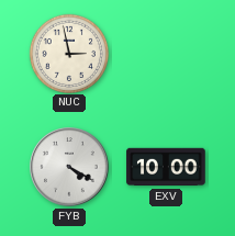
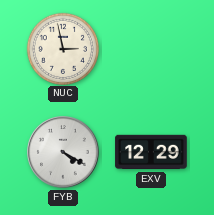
EXV: 10:00 -> 12:29 (151, 152)
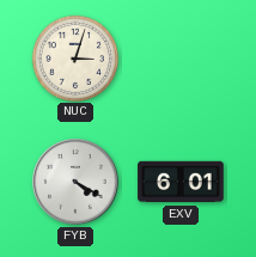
NUC: 2:58 -> 3:03 (74, 57)
EXV: 12:29 -> 6:01 (181, 182)
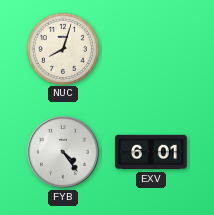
NUC: 3:03 -> 8:03 (62, 48)
FYB: 4:20 -> 4:24 (63, 152)
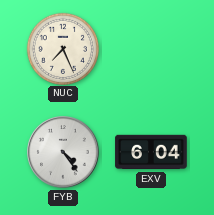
NUC: 8:03 -> 7:26 (62, 48)
EXV: 6:01 -> 6:04 (151, 152)
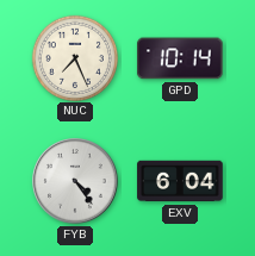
GPD: none -> 10:14 (180, 58)
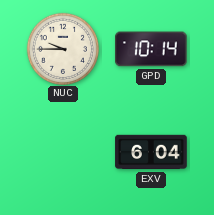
NUC: 7:26 -> 9:45 (62, 48)
FYB: 4:24 -> none (75, 181)
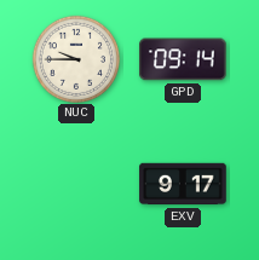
GPD: 10:14 -> 09:14 (183, 59)
EXV: 6:04 -> 9:17 (183, 184)
